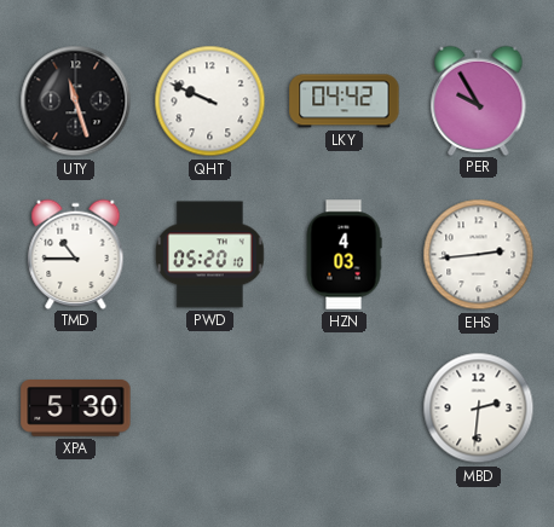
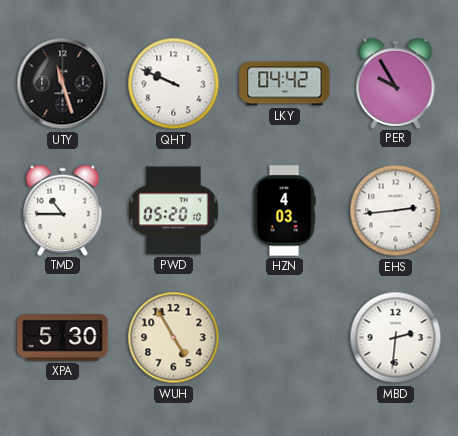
WUH: none -> 4:55 (174, 338)
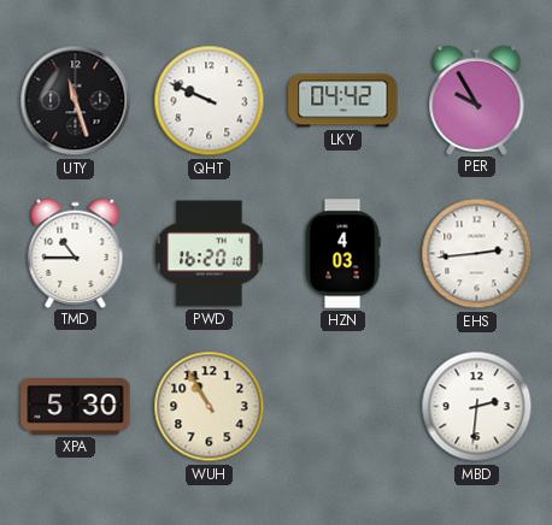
PWD: 05:20 -> 16:20 (210, 254)
WUH: 4:55 -> 10:55 (210, 407)
